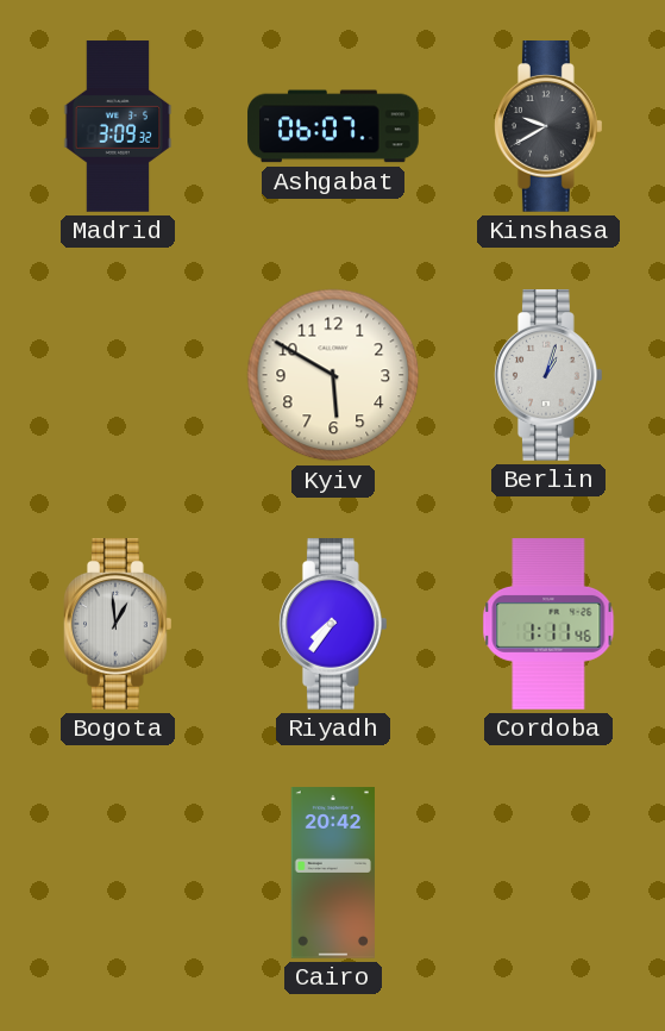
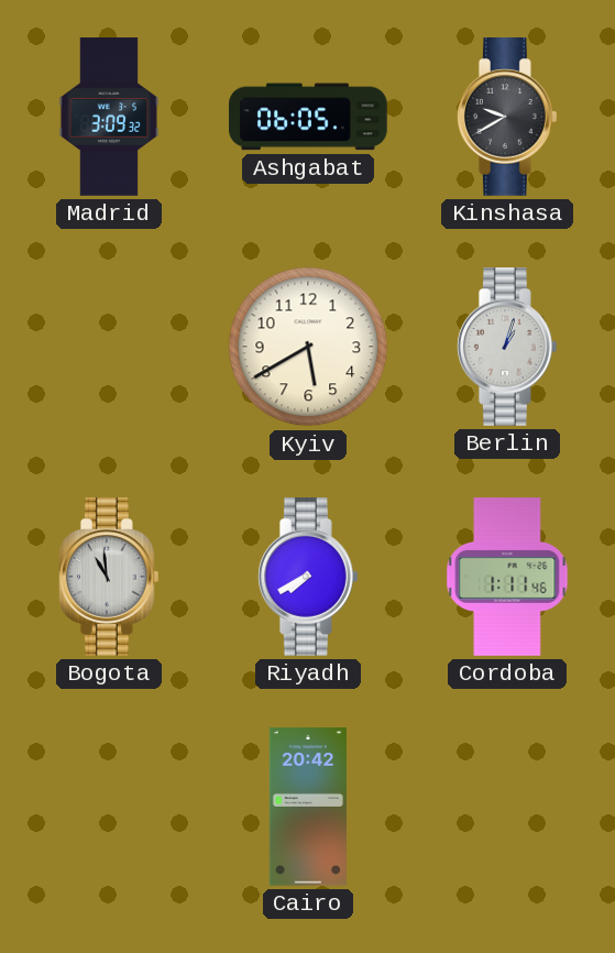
Ashgabat: 06:07 -> 06:05 (308, 117)
Kyiv: 5:50 -> 5:40 (308, 347)
Bogota: 12:59 -> 10:59 (110, 577)
Riyadh: 7:36 -> 7:40 (309, 577)
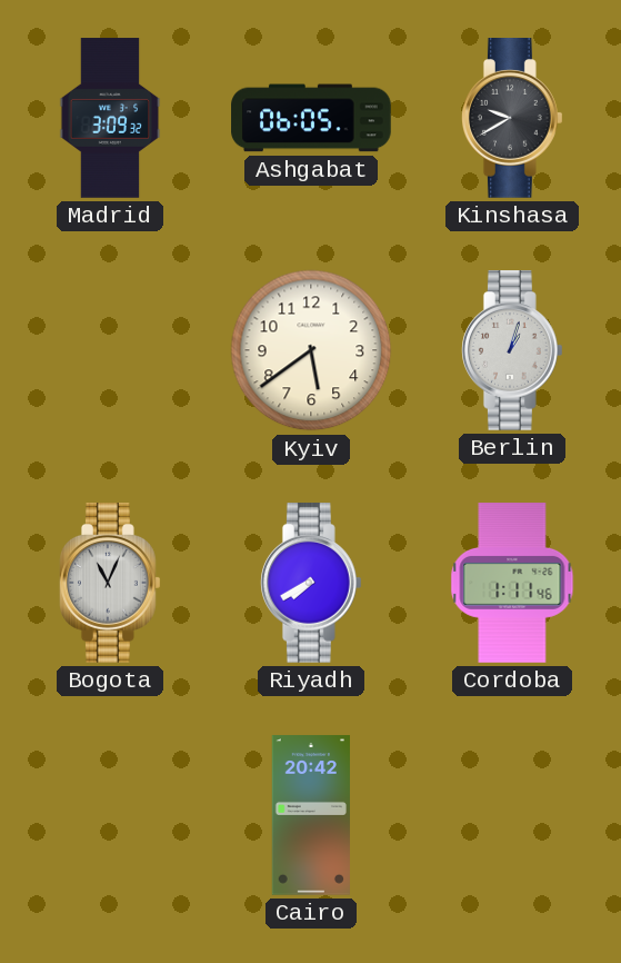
Kyiv: 5:40 -> 5:39 (311, 350)
Bogota: 10:59 -> 11:04 (111, 583)
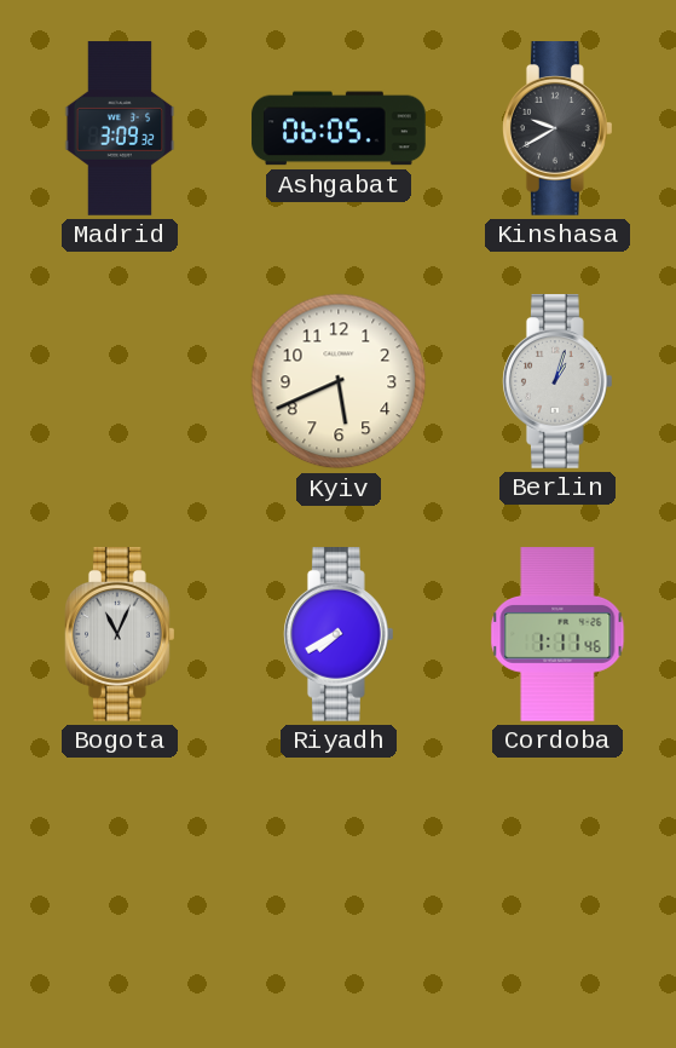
Kyiv: 5:39 -> 5:41 (339, 381)
Cairo: 20:42 -> none (310, 815)
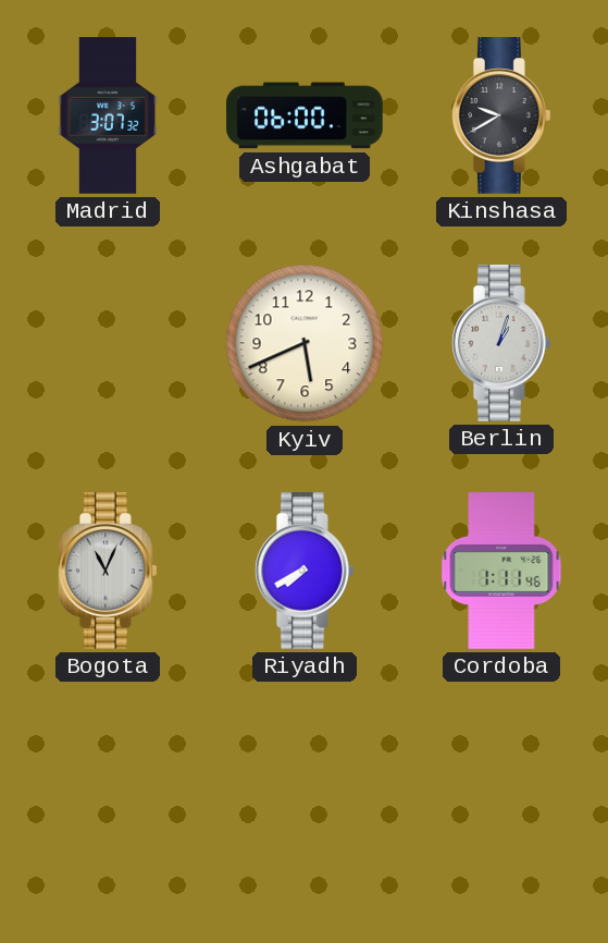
Madrid: 3:09 -> 3:07 (108, 115)
Ashgabat: 06:05 -> 06:00 (305, 115)
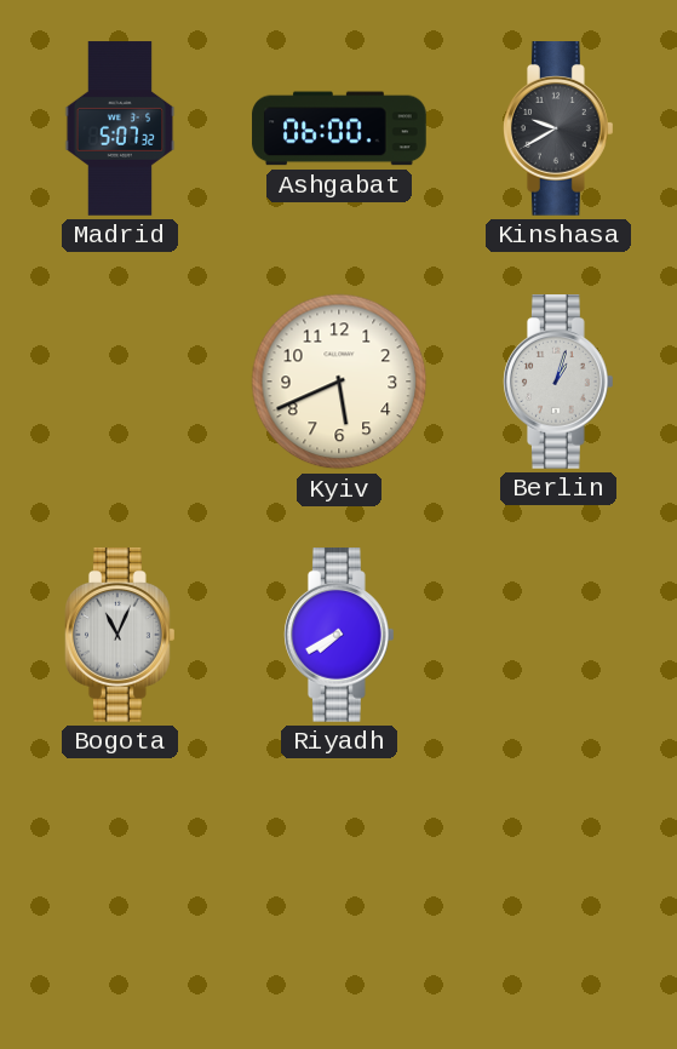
Madrid: 3:07 -> 5:07 (120, 128)
Cordoba: 1:11 -> none (501, 571)
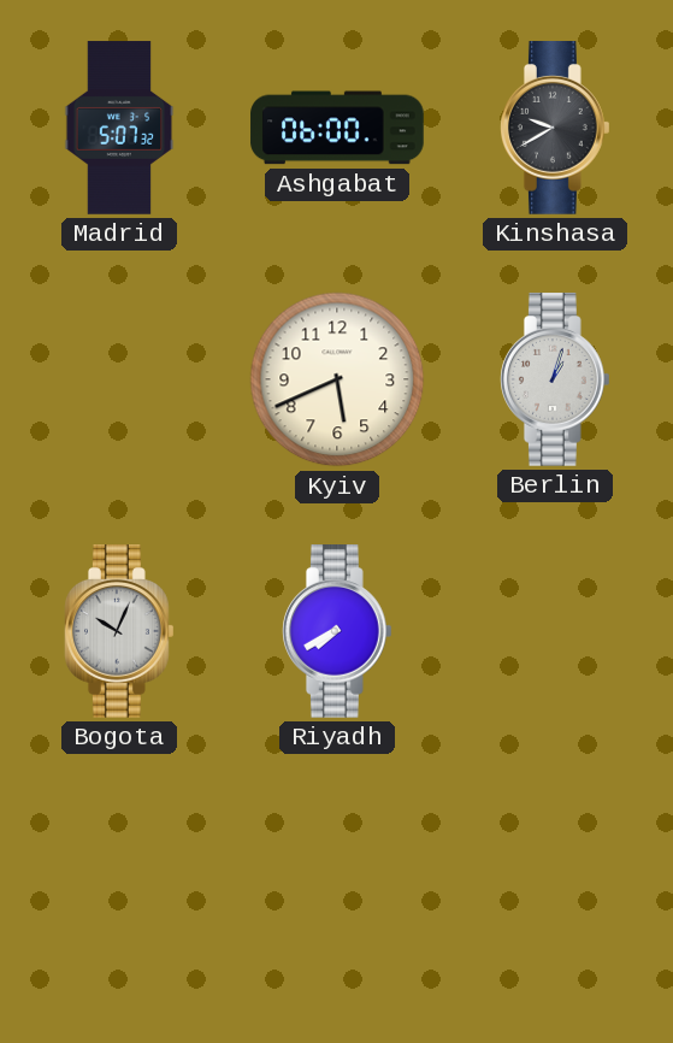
Bogota: 11:04 -> 10:04 (120, 631)
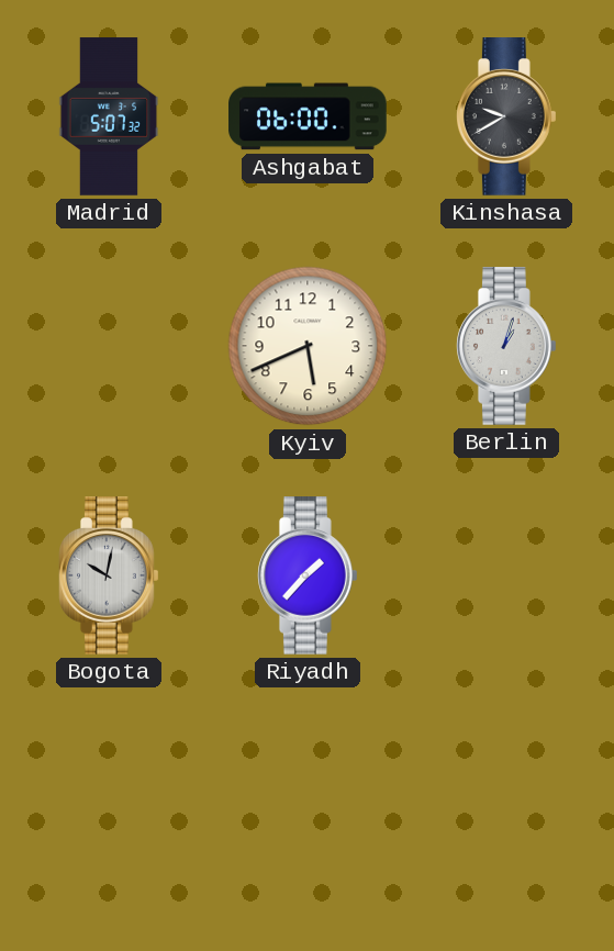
Bogota: 10:04 -> 10:02 (110, 575)
Riyadh: 7:40 -> 1:37 (309, 575)
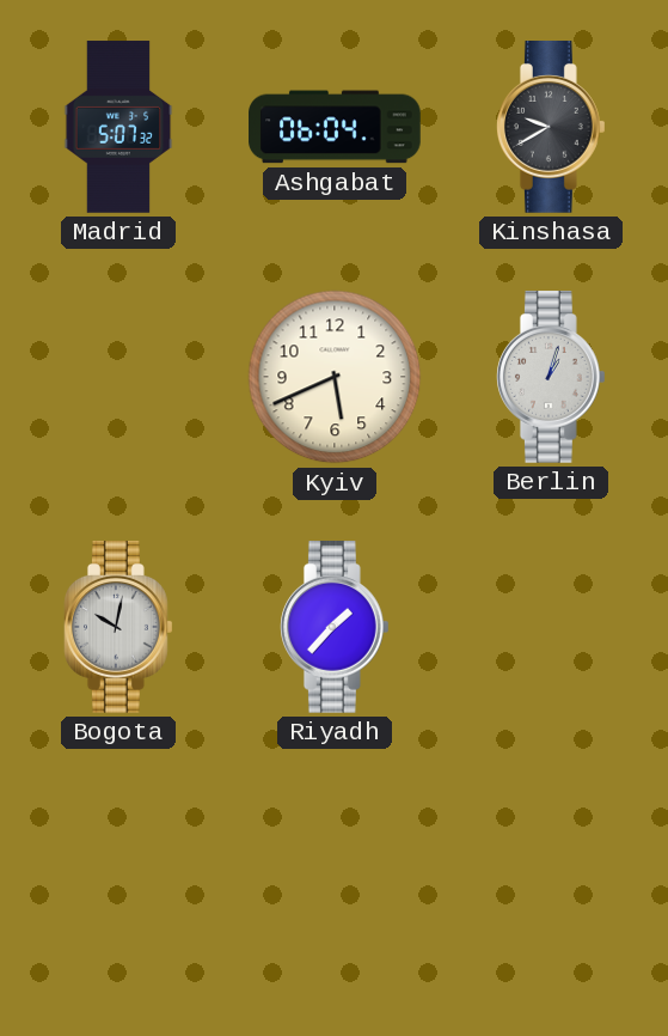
Ashgabat: 06:00 -> 06:04 (335, 127)
